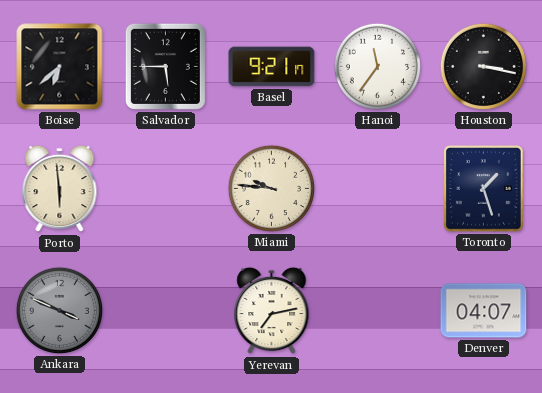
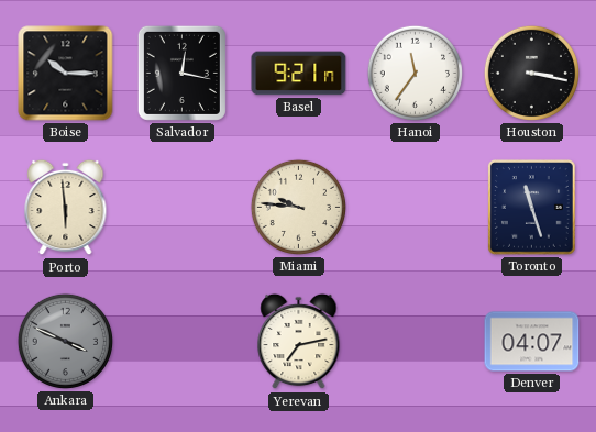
Boise: 6:38 -> 10:15 (66, 74)
Salvador: 5:45 -> 12:17 (181, 73)
Toronto: 1:27 -> 11:27 (532, 208)
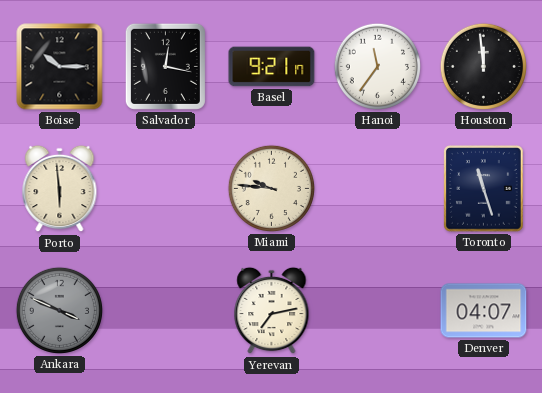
Houston: 3:17 -> 11:59 (483, 66)
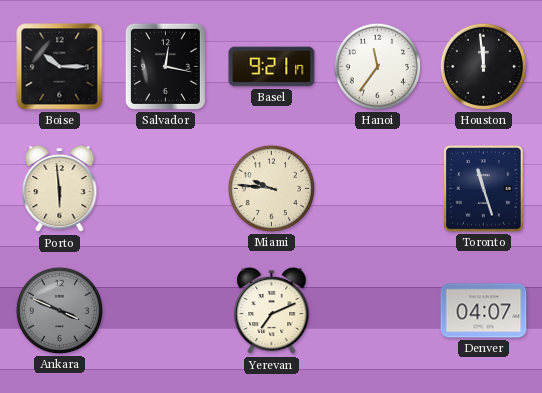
Yerevan: 7:13 -> 7:11 (272, 311)
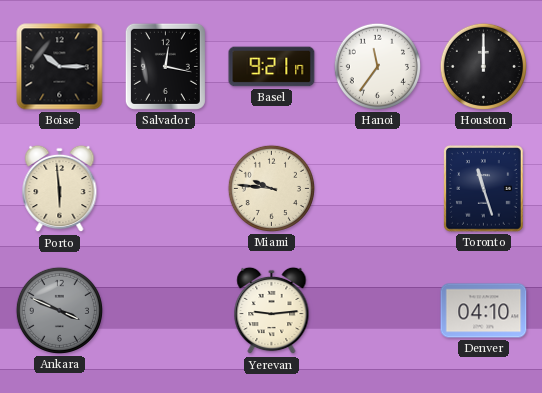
Houston: 11:59 -> 12:00 (483, 66)
Yerevan: 7:11 -> 9:14 (272, 311)
Denver: 04:07 -> 04:10 (484, 311)
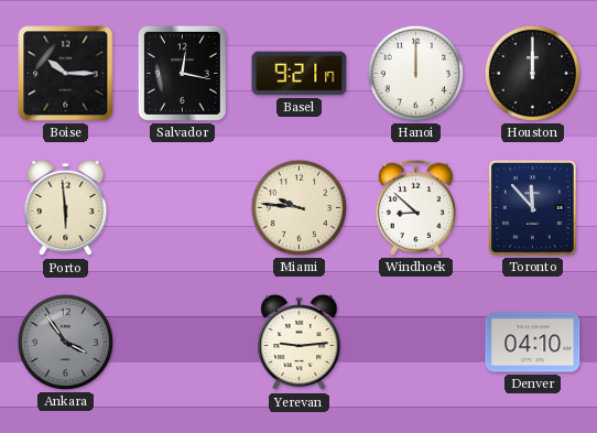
Hanoi: 11:36 -> 12:00 (415, 73)
Windhoek: none -> 8:52 (415, 207)
Toronto: 11:27 -> 11:53 (533, 208)
Ankara: 3:49 -> 3:54 (65, 342)
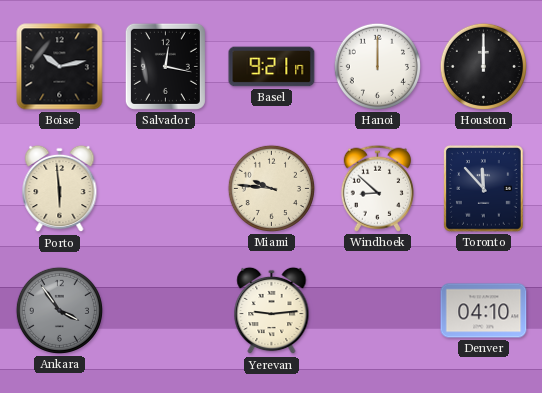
Boise: 10:15 -> 10:13 (60, 67)
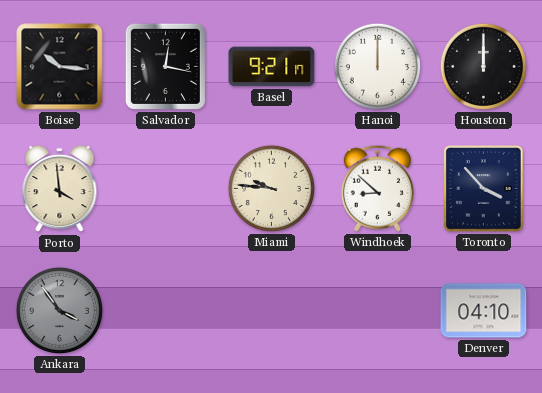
Boise: 10:13 -> 10:16 (60, 67)
Porto: 5:59 -> 3:59 (60, 189)
Toronto: 11:53 -> 3:53 (484, 189)
Yerevan: 9:14 -> none (272, 311)
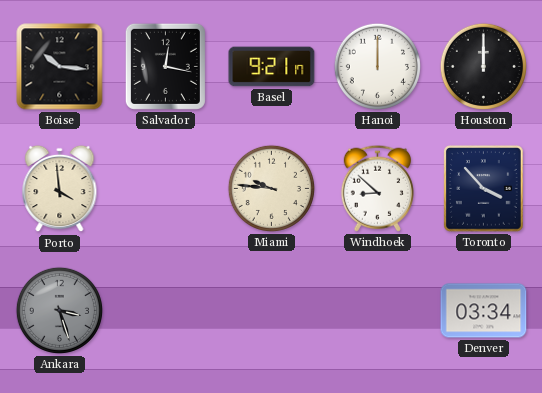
Ankara: 3:54 -> 3:27 (59, 310)
Denver: 04:10 -> 03:34 (484, 311)
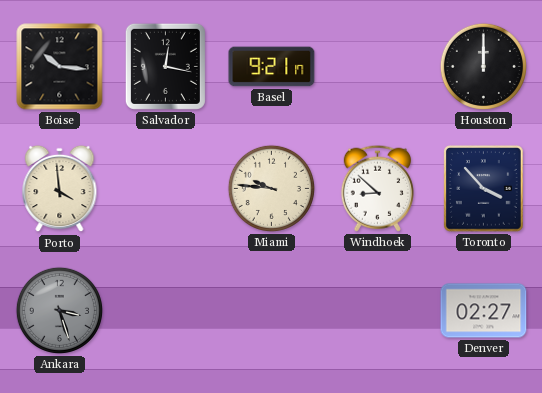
Hanoi: 12:00 -> none (377, 66)
Denver: 03:34 -> 02:27 (484, 311)
